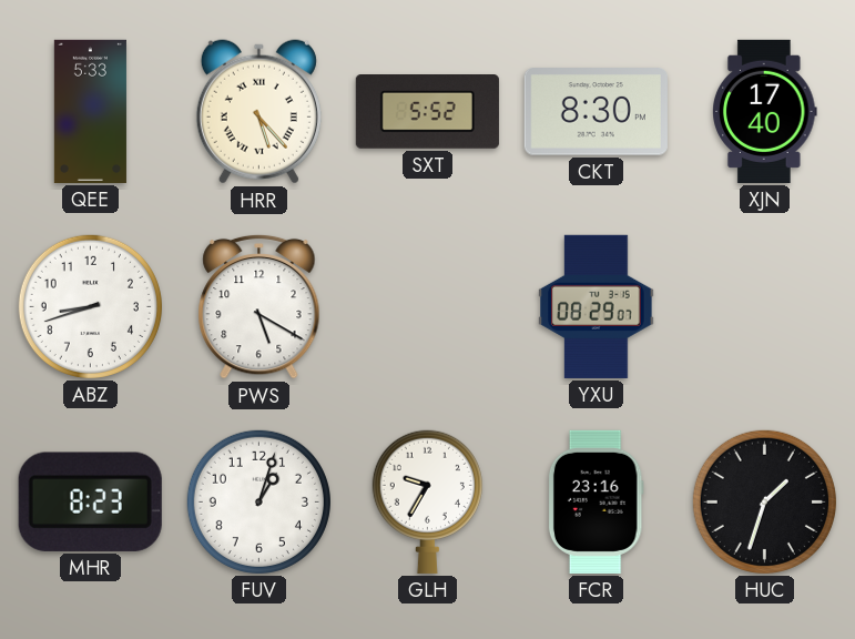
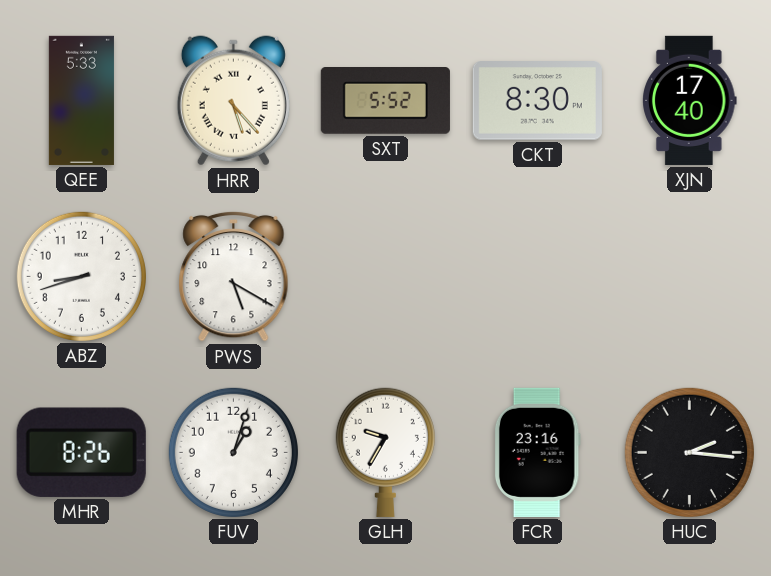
YXU: 08:29 -> none (597, 306)
MHR: 8:23 -> 8:26 (81, 452)
HUC: 1:33 -> 2:16 (689, 452)
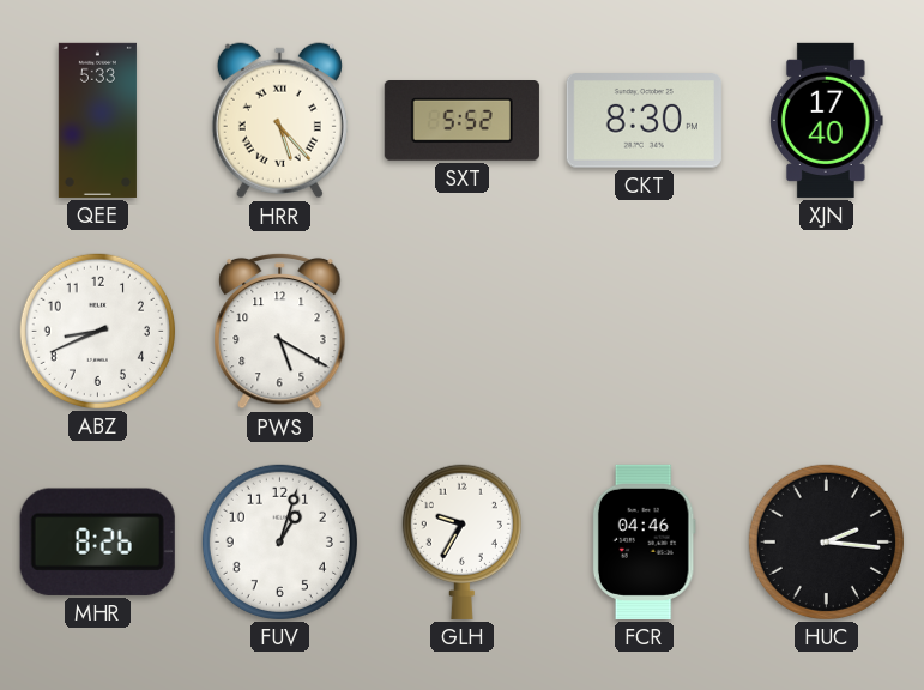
ABZ: 8:42 -> 8:41 (97, 331)
FCR: 23:16 -> 04:46 (644, 541)
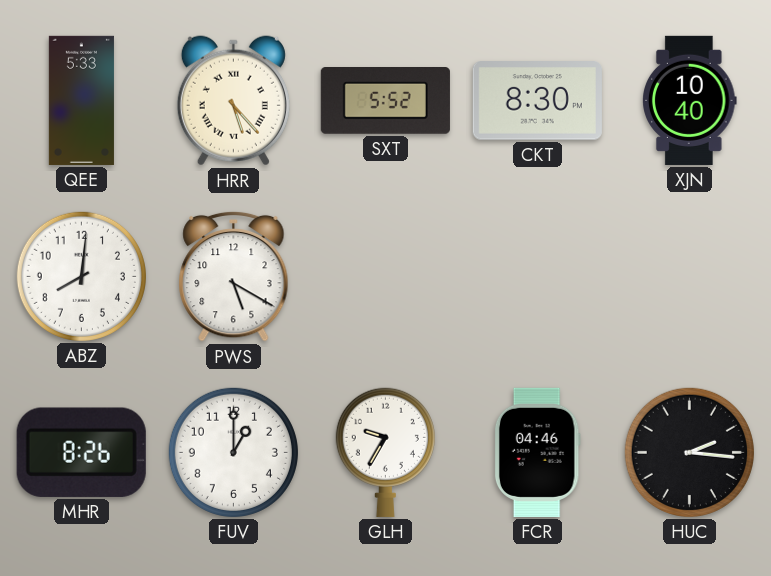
XJN: 17:40 -> 10:40 (690, 100)
ABZ: 8:41 -> 8:01 (81, 276)
FUV: 1:03 -> 1:00 (233, 452)
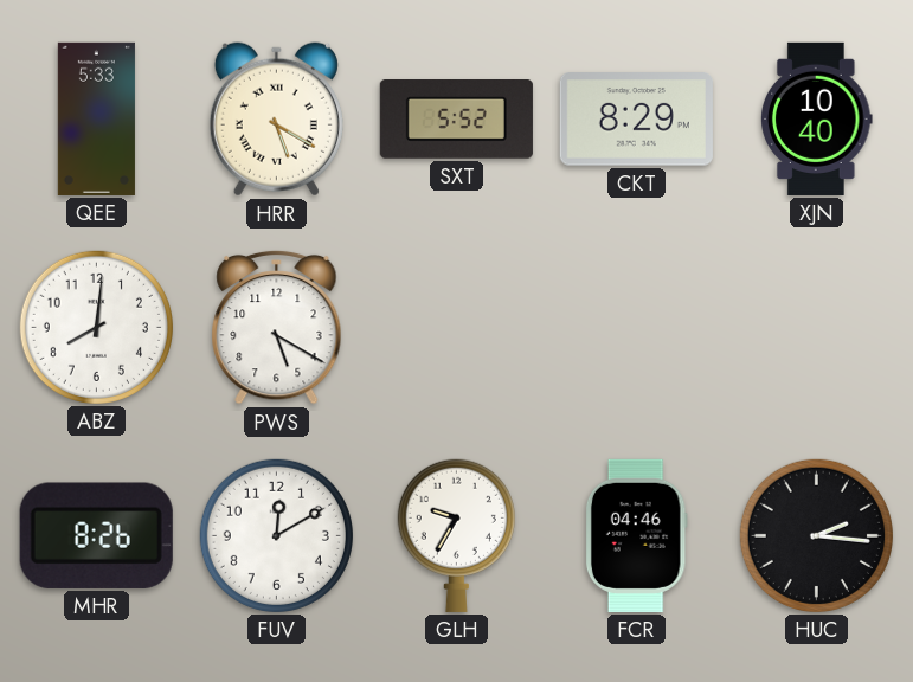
HRR: 5:23 -> 5:20 (276, 120)
CKT: 8:30 -> 8:29 (636, 120)
FUV: 1:00 -> 12:10 (276, 535)
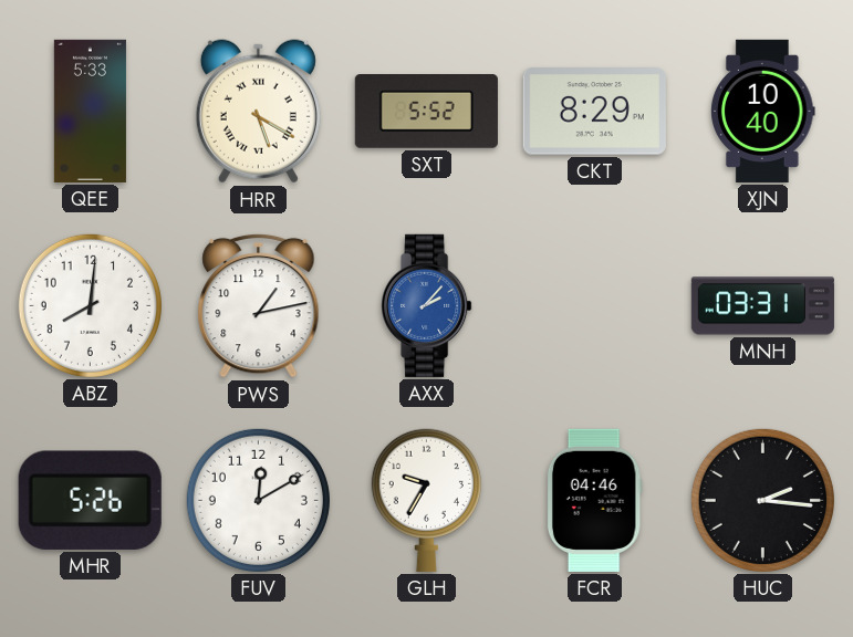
PWS: 5:20 -> 1:13 (259, 305)
AXX: none -> 2:07 (427, 305)
MNH: none -> 03:31 (762, 306)
MHR: 8:26 -> 5:26 (90, 500)
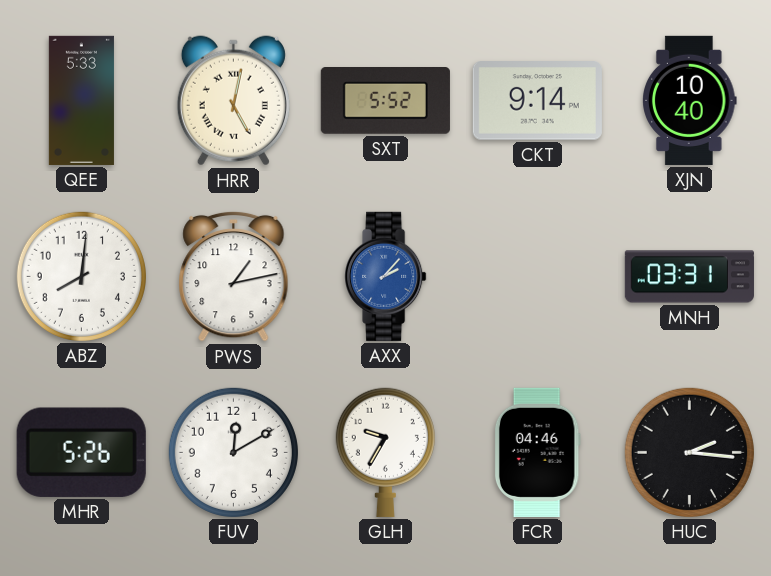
HRR: 5:20 -> 5:02 (233, 101)
CKT: 8:29 -> 9:14 (537, 101)
